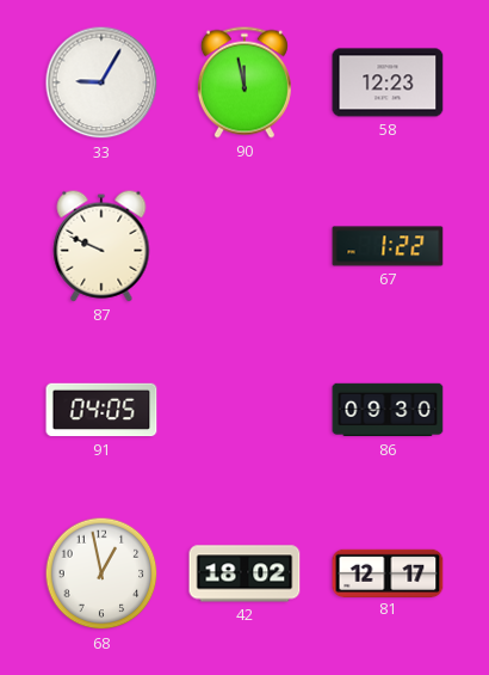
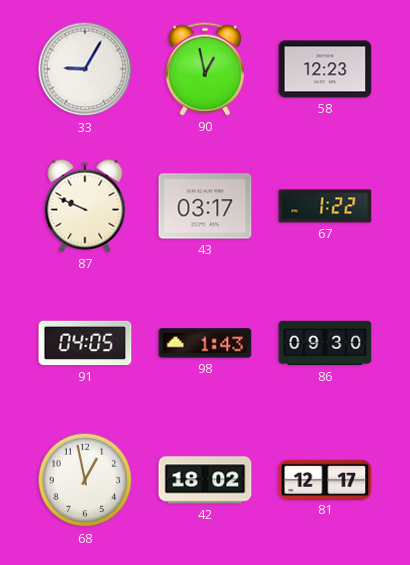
90: 11:58 -> 12:58 (205, 69)
43: none -> 03:17 (205, 206)
98: none -> 1:43 (205, 343)
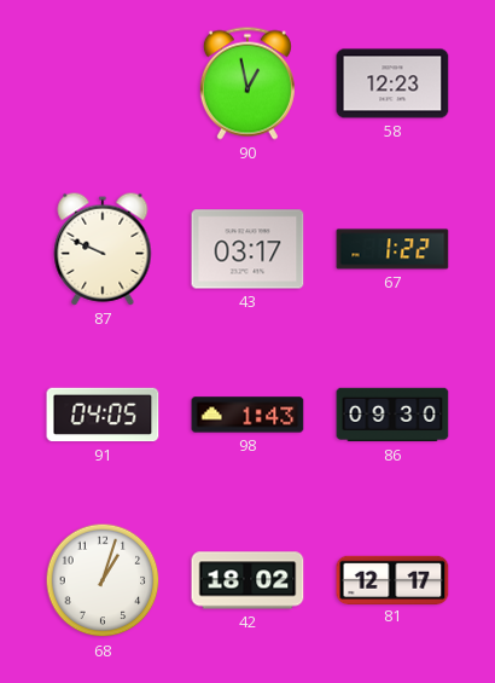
33: 9:05 -> none (85, 69)
68: 12:58 -> 1:03 (103, 580)
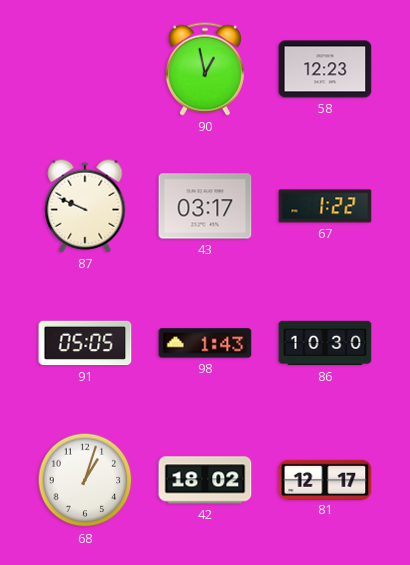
91: 04:05 -> 05:05 (85, 343)
86: 09:30 -> 10:30 (325, 343)
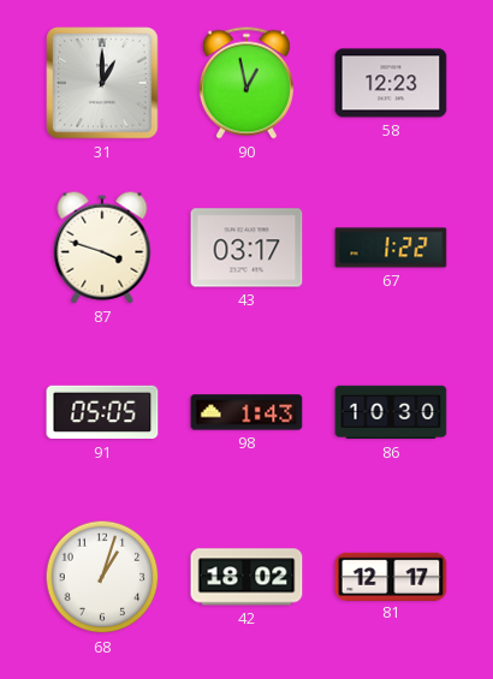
31: none -> 1:00 (102, 83)
87: 9:49 -> 3:48 (102, 248)
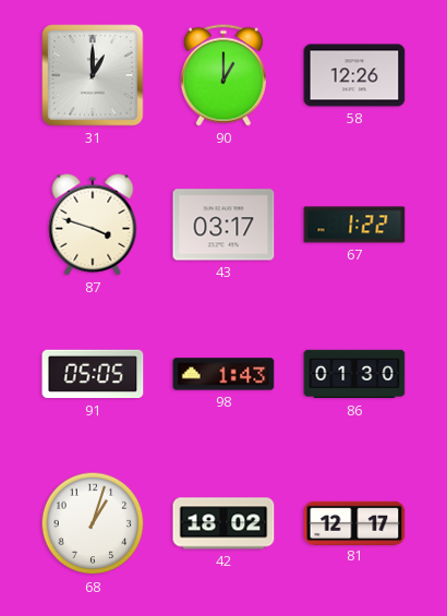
90: 12:58 -> 1:00 (224, 75)
58: 12:23 -> 12:26 (354, 75)
86: 10:30 -> 01:30 (354, 374)
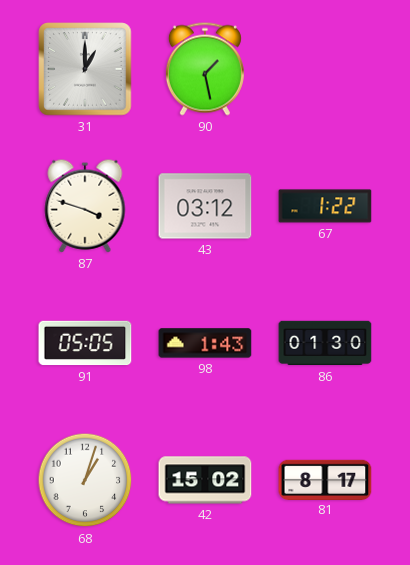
90: 1:00 -> 1:28 (205, 69)
58: 12:26 -> none (354, 75)
43: 03:17 -> 03:12 (205, 206)
42: 18:02 -> 15:02 (205, 480)
81: 12:17 -> 8:17 (325, 479)
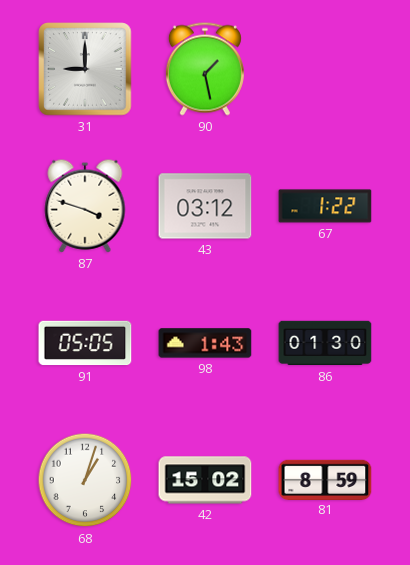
31: 1:00 -> 9:00 (85, 69)
81: 8:17 -> 8:59 (325, 479)
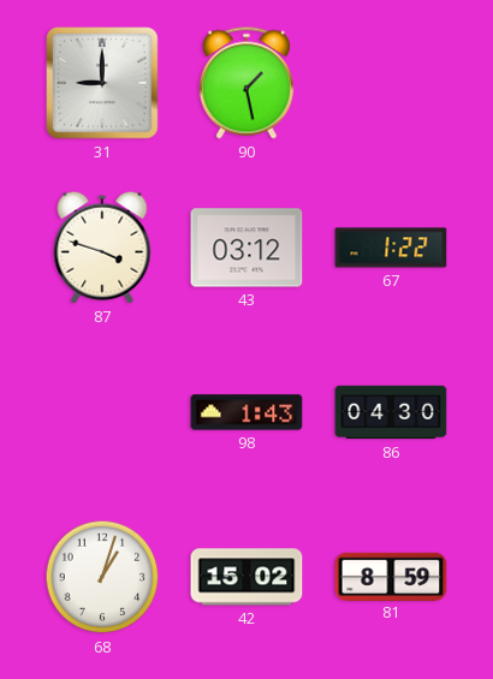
91: 05:05 -> none (85, 343)
86: 01:30 -> 04:30 (391, 412)
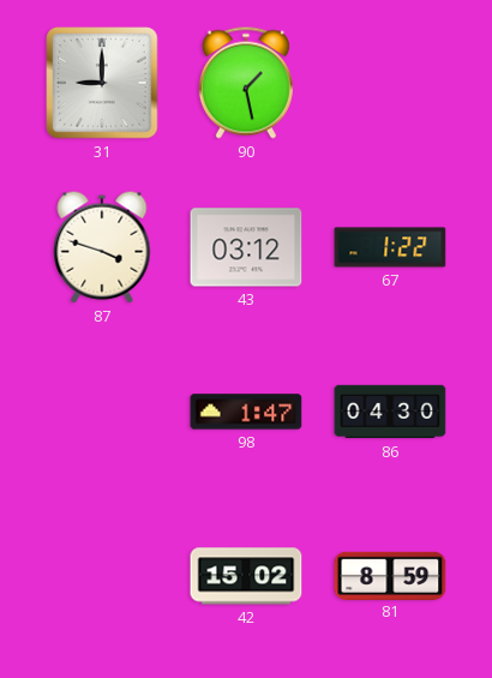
98: 1:43 -> 1:47 (246, 412)
68: 1:03 -> none (102, 577)
